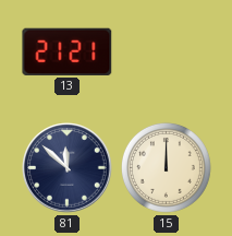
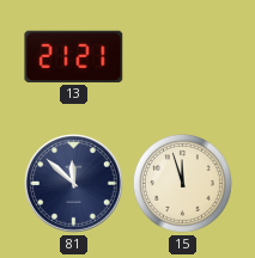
15: 12:00 -> 11:57 (182, 183)
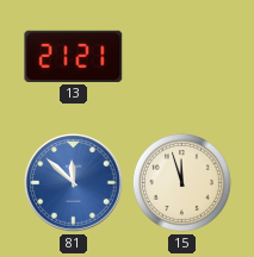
81 dial: navy -> blue (74, 183)
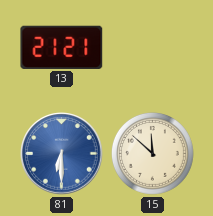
81: 11:52 -> 6:30 (62, 154)
15: 11:57 -> 11:52 (152, 153)
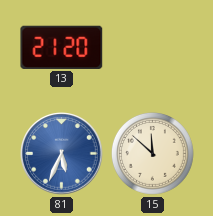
13: 21:21 -> 21:20 (62, 47)
81: 6:30 -> 5:34 (62, 154)
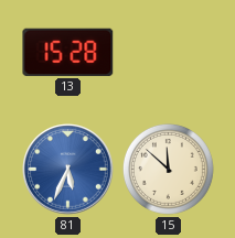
13: 21:20 -> 15:28 (68, 52)
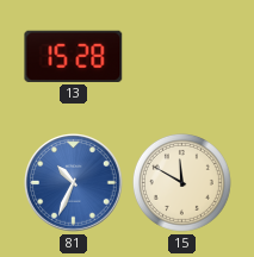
81: 5:34 -> 10:34 (74, 183)
15: 11:52 -> 11:50 (181, 182)
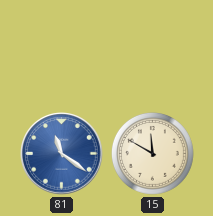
13: 15:28 -> none (74, 56)
81: 10:34 -> 11:21 (62, 154)
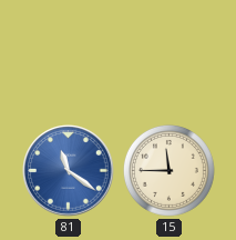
15: 11:50 -> 11:45 (168, 170)
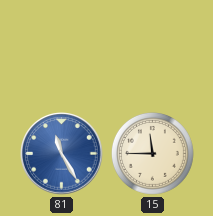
81: 11:21 -> 11:25 (62, 154)
